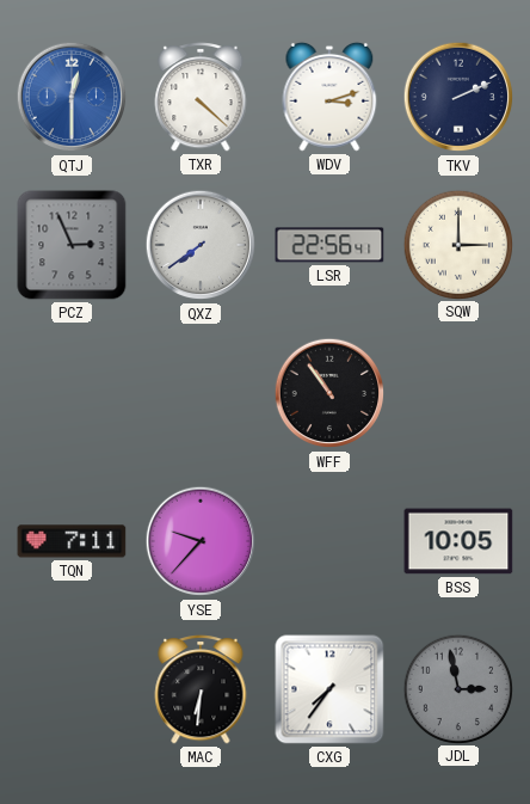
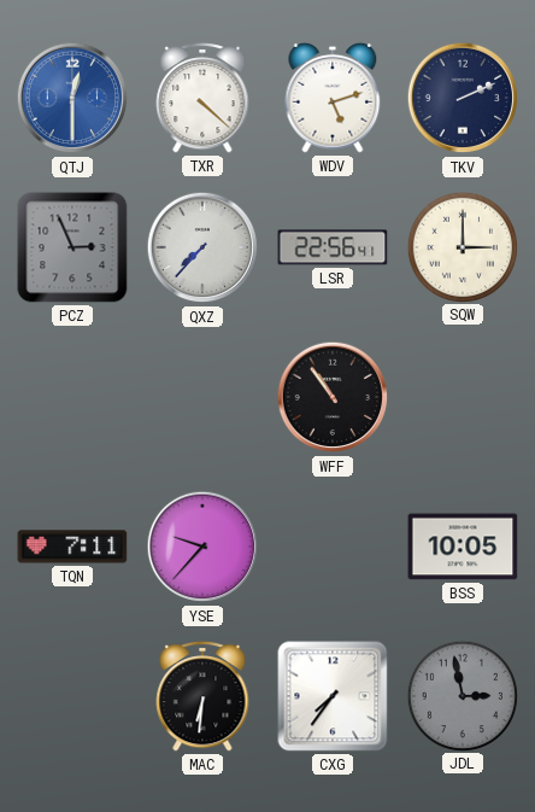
WDV: 3:12 -> 5:12 (333, 98)
QXZ: 7:39 -> 7:37 (202, 247)
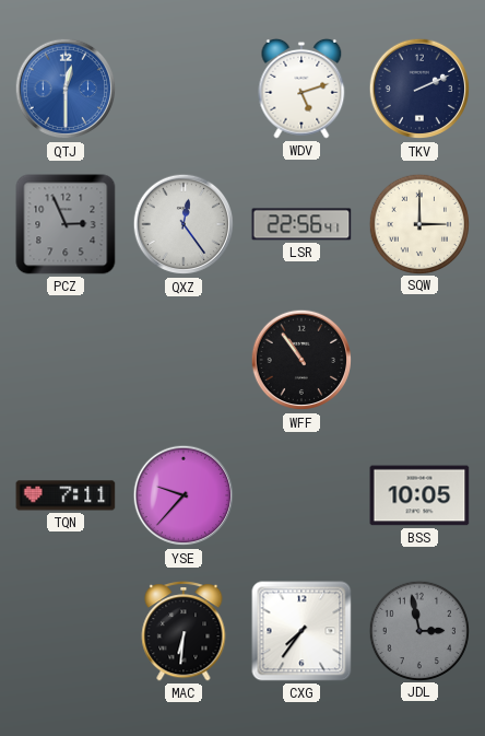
TXR: 4:22 -> none (202, 99)
QXZ: 7:37 -> 12:24 (184, 224)
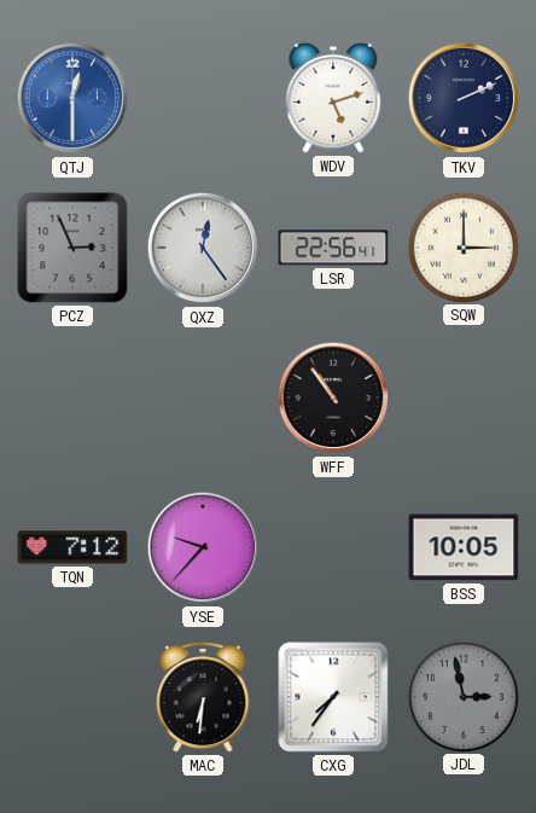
TQN: 7:11 -> 7:12 (72, 547)
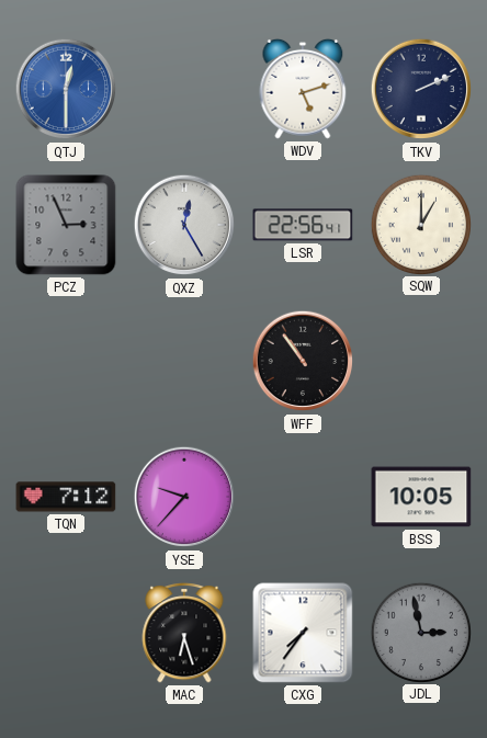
QXZ: 12:24 -> 12:25 (184, 225)
SQW: 3:00 -> 1:00 (420, 224)
MAC: 6:31 -> 6:27 (184, 634)
